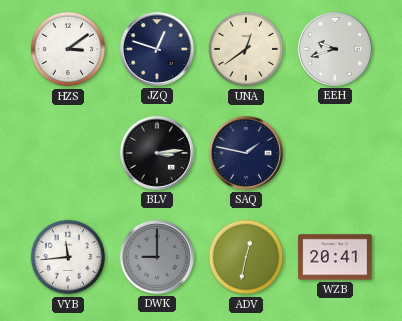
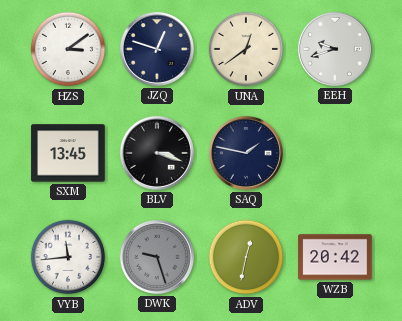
SXM: none -> 13:45 (68, 153)
BLV: 3:14 -> 3:18 (157, 153)
DWK: 9:00 -> 9:27 (157, 257)
WZB: 20:41 -> 20:42 (335, 257)
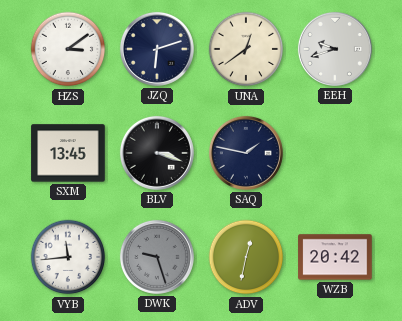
JZQ: 12:48 -> 6:12 (157, 49)
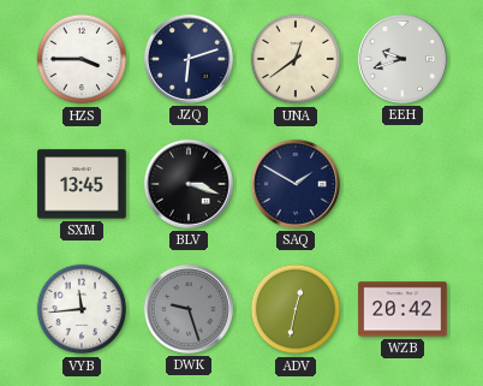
HZS: 3:09 -> 3:45 (82, 59)
SAQ: 1:47 -> 1:50 (296, 184)
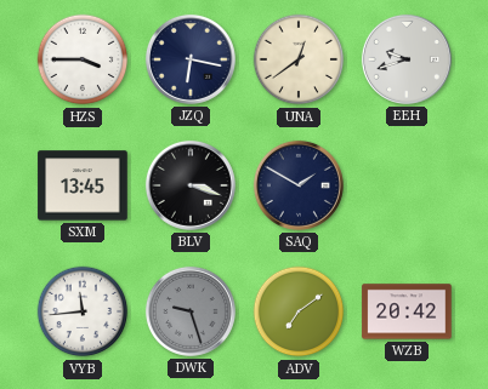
JZQ: 6:12 -> 6:17 (191, 59)
ADV: 12:32 -> 7:09 (299, 311)
